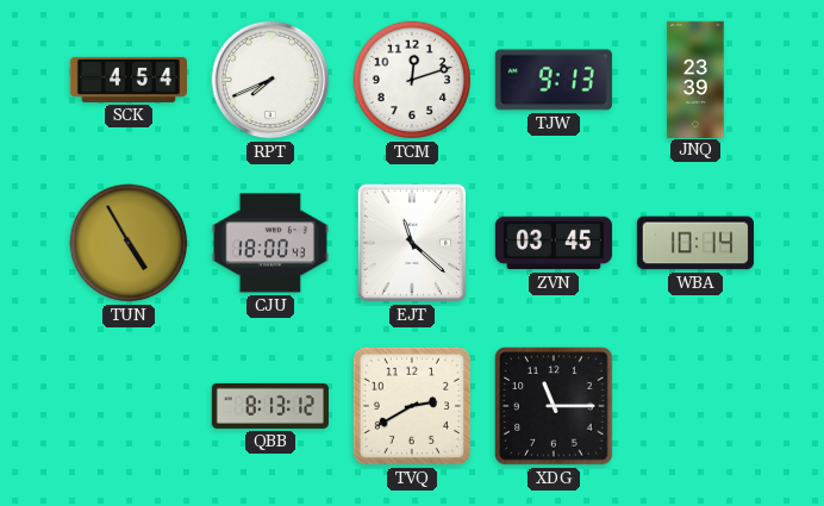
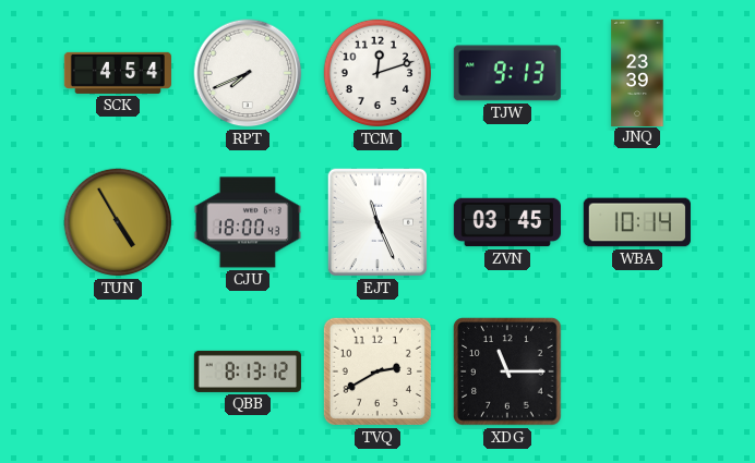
EJT: 11:22 -> 11:26 (377, 222)
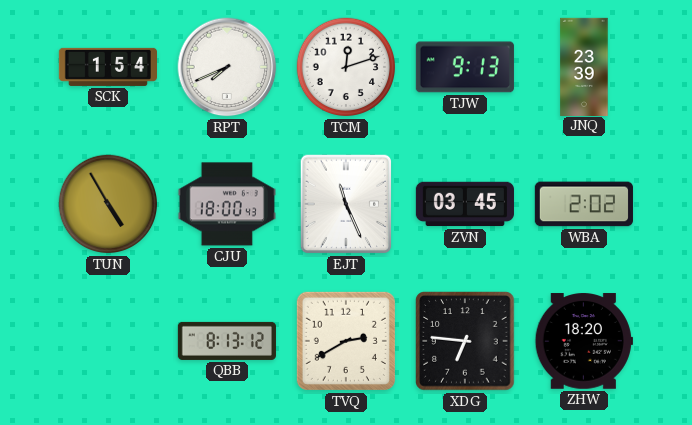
SCK: 4:54 -> 1:54 (107, 67)
WBA: 10:14 -> 2:02 (584, 204)
XDG: 11:15 -> 6:46 (465, 341)
ZHW: none -> 18:20 (584, 341)
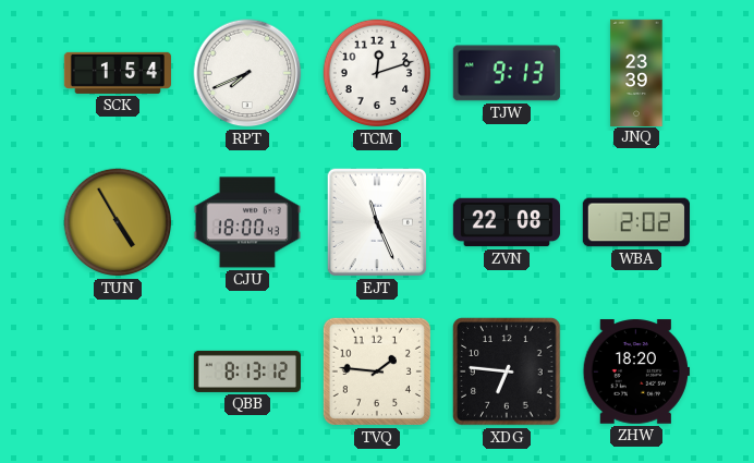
ZVN: 03:45 -> 22:08 (507, 222)
TVQ: 2:40 -> 1:46 (377, 371)
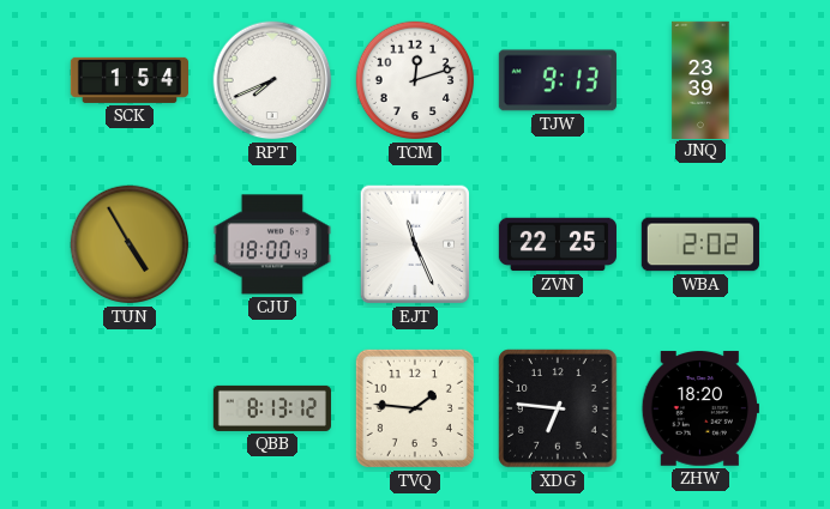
ZVN: 22:08 -> 22:25 (558, 244)
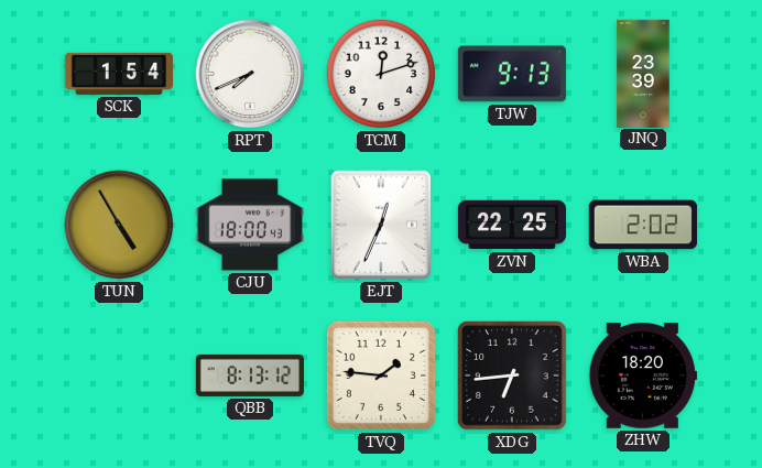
EJT: 11:26 -> 12:34 (381, 225)
XDG: 6:46 -> 6:44 (512, 376)
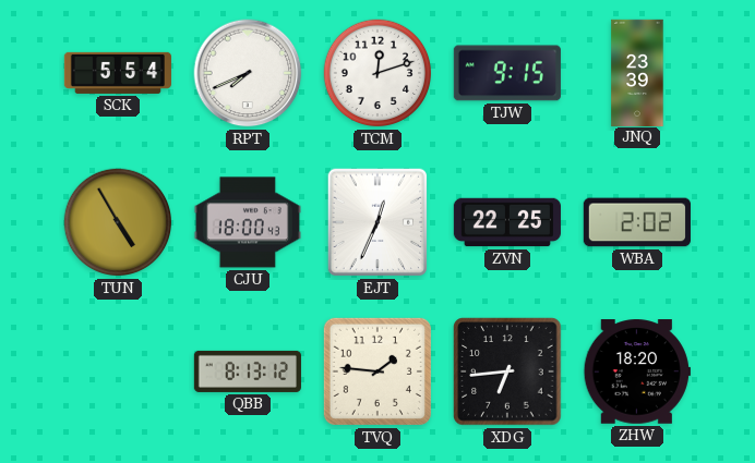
SCK: 1:54 -> 5:54 (117, 73)
TJW: 9:13 -> 9:15 (507, 73)
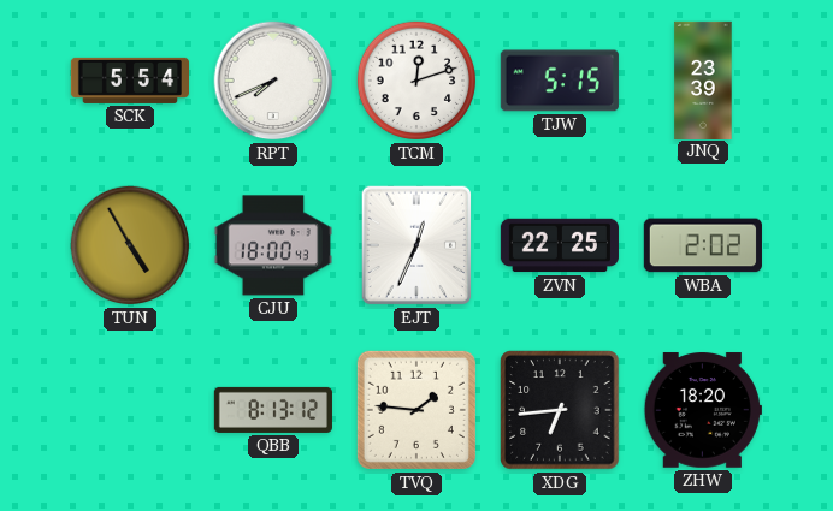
TJW: 9:15 -> 5:15 (560, 81)
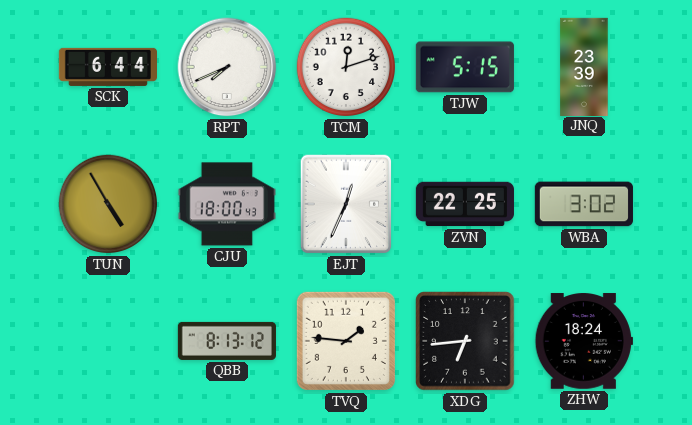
SCK: 5:54 -> 6:44 (107, 67)
WBA: 2:02 -> 3:02 (584, 204)
ZHW: 18:20 -> 18:24 (584, 341)
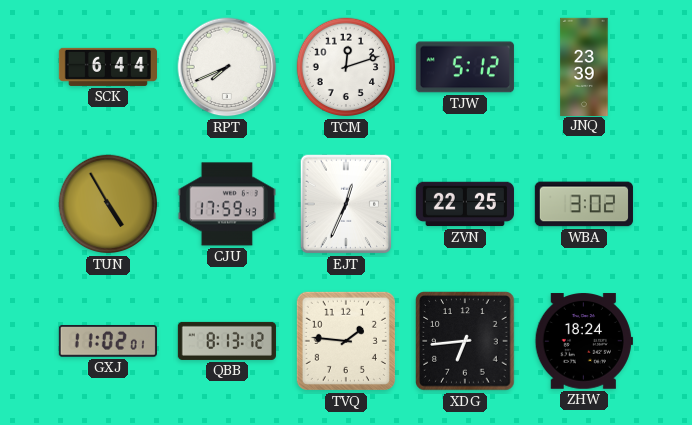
TJW: 5:15 -> 5:12 (465, 67)
CJU: 18:00 -> 17:59 (227, 204)
GXJ: none -> 11:02 (108, 342)
